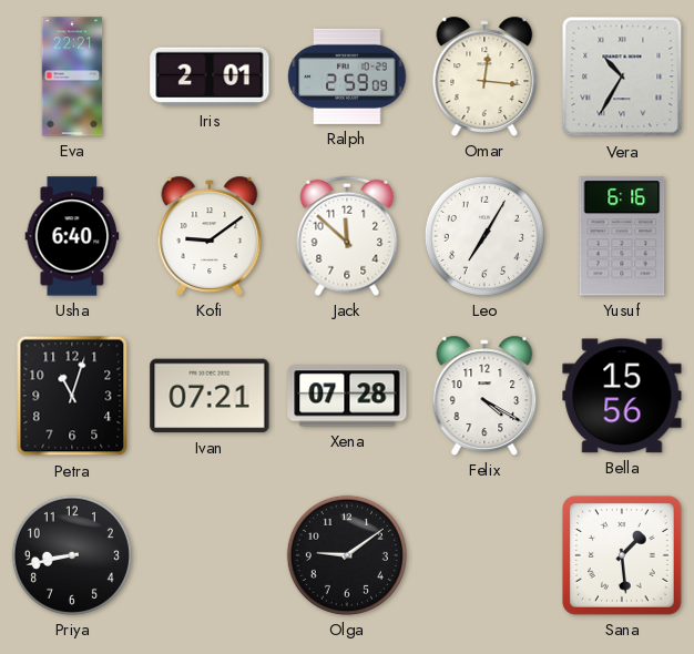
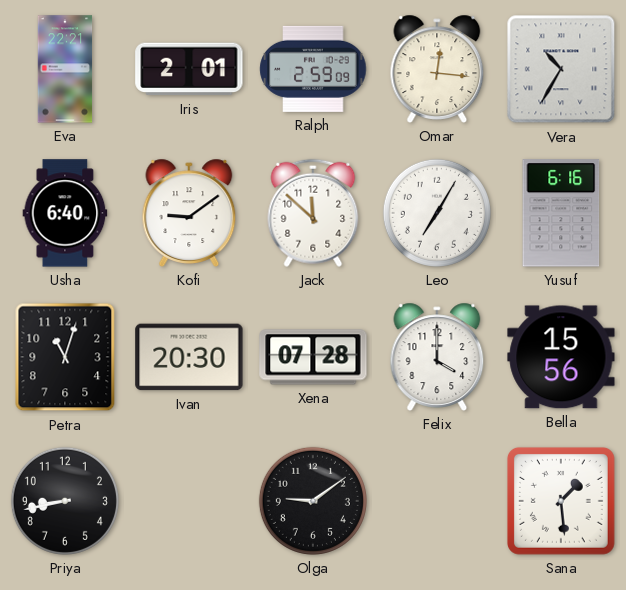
Ivan: 07:21 -> 20:30 (189, 357)
Felix: 4:20 -> 4:00 (437, 357)
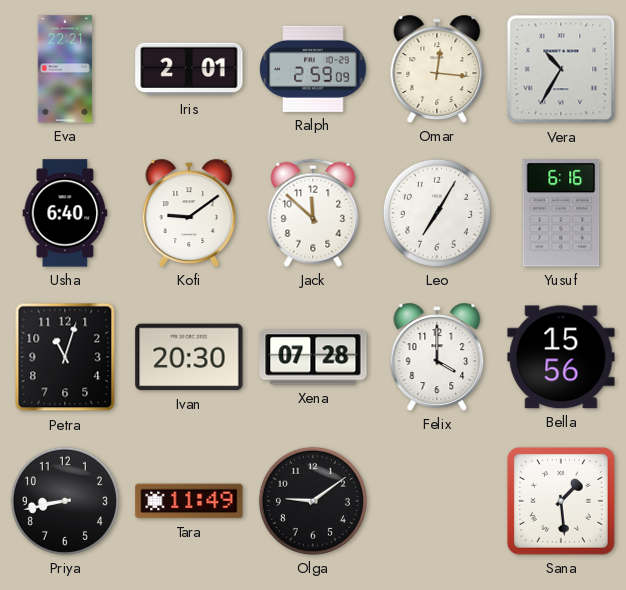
Tara: none -> 11:49 (189, 501)
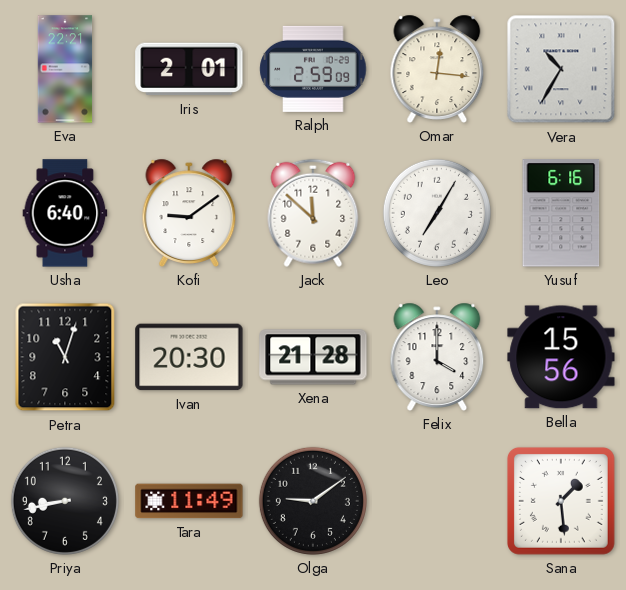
Xena: 07:28 -> 21:28 (313, 357)
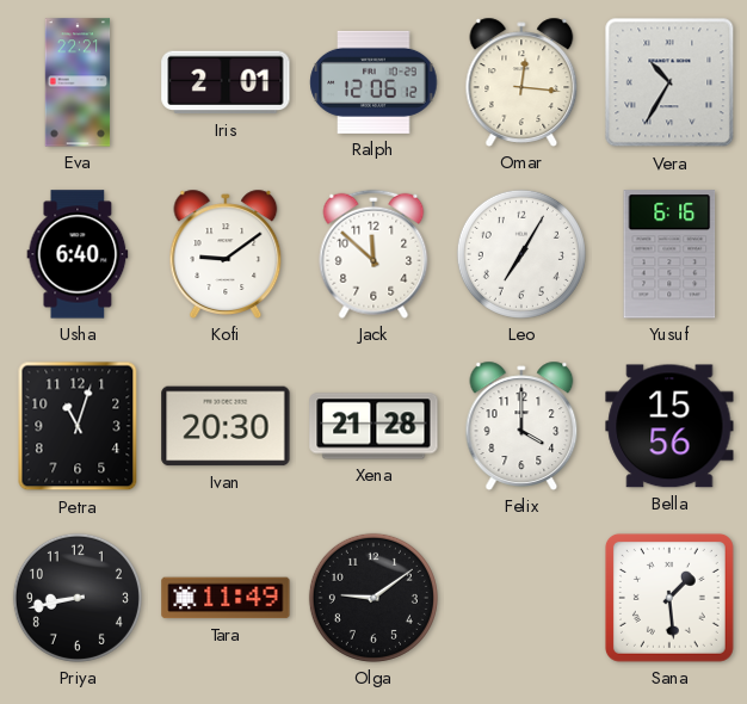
Ralph: 2:59 -> 12:06 (373, 82)
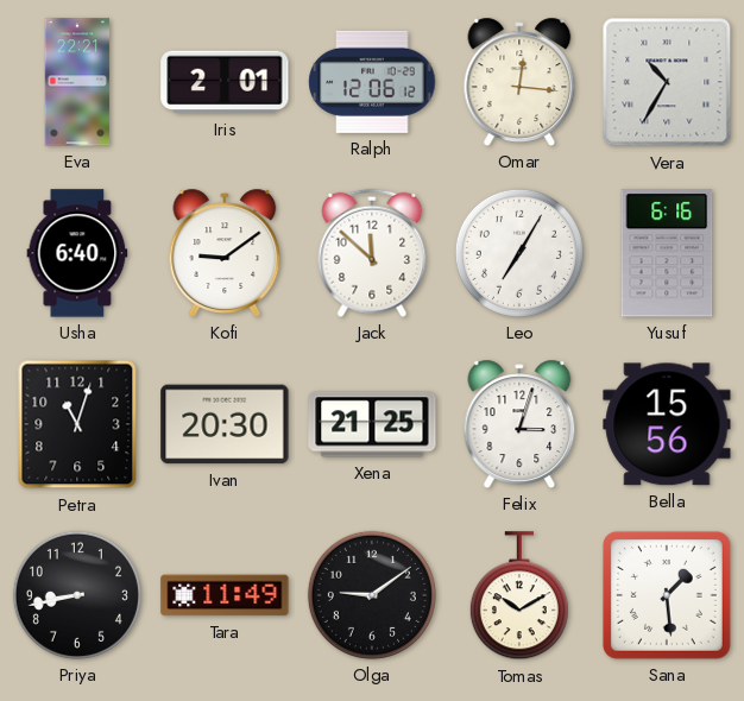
Xena: 21:28 -> 21:25 (372, 424)
Felix: 4:00 -> 3:03 (519, 424)
Tomas: none -> 10:10 (519, 596)
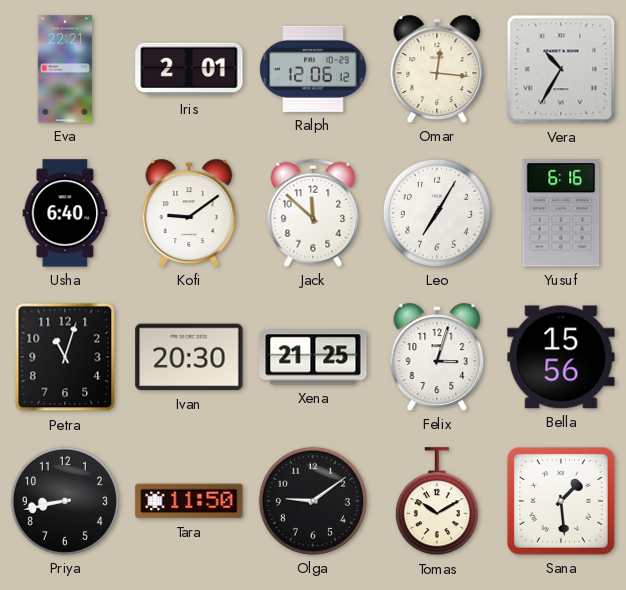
Tara: 11:49 -> 11:50 (189, 501)
